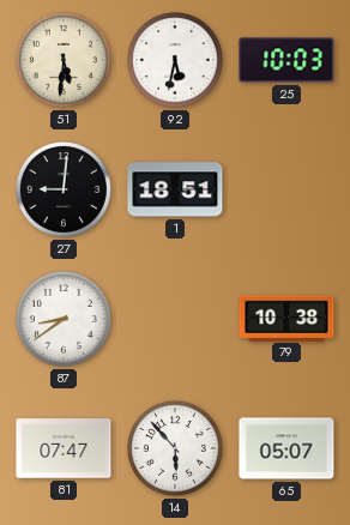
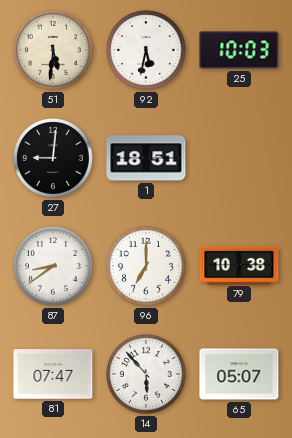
96: none -> 7:00 (146, 266)
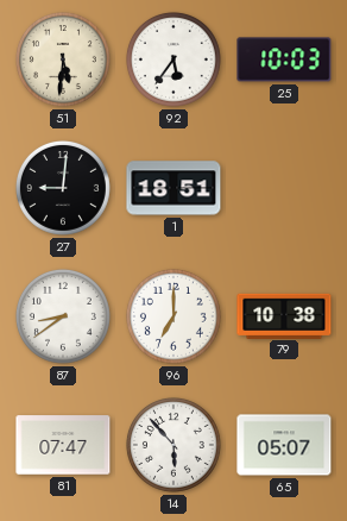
92: 5:32 -> 5:36 (173, 59)
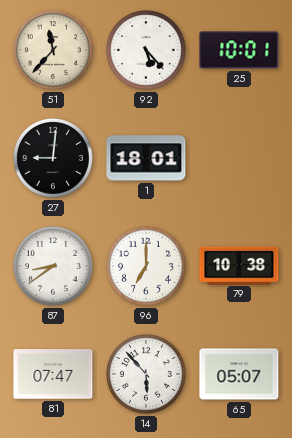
51: 5:31 -> 11:37 (53, 50)
92: 5:36 -> 5:23 (146, 50)
25: 10:03 -> 10:01 (239, 50)
1: 18:51 -> 18:01 (146, 158)
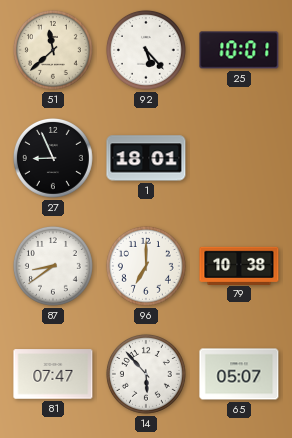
51: 11:37 -> 11:38 (53, 50)
27: 9:01 -> 8:56 (53, 158)
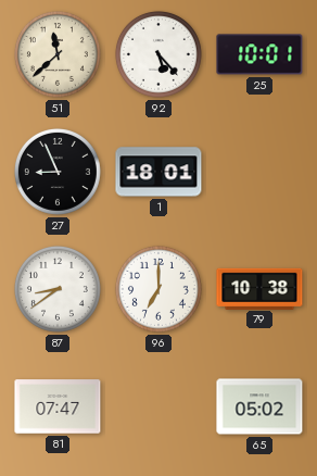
14: 5:53 -> none (146, 374)
65: 05:07 -> 05:02 (259, 406)
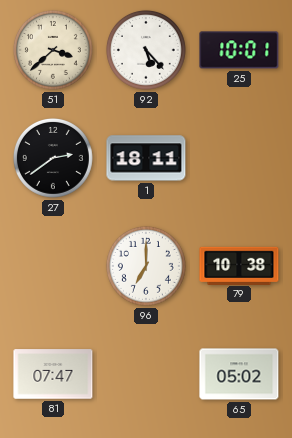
51: 11:38 -> 3:38 (53, 50)
27: 8:56 -> 2:39 (53, 158)
1: 18:01 -> 18:11 (146, 158)
87: 8:39 -> none (58, 289)
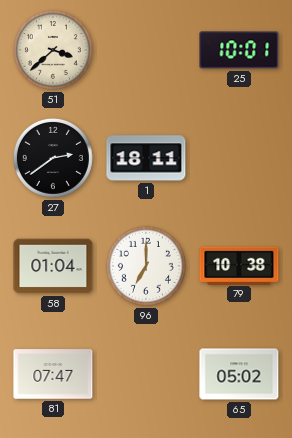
92: 5:23 -> none (146, 50)
58: none -> 01:04 (53, 266)
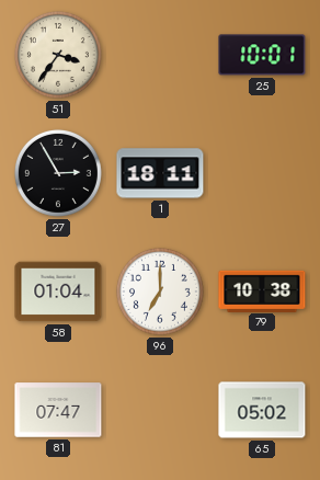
51: 3:38 -> 3:36 (58, 55)
27: 2:39 -> 2:55 (58, 173)
